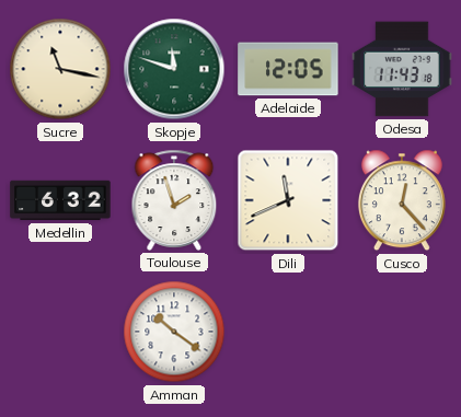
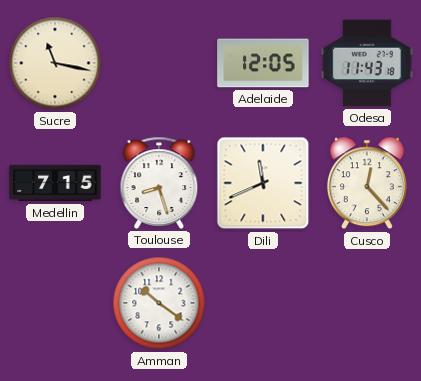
Skopje: 11:48 -> none (174, 69)
Medellin: 6:32 -> 7:15 (55, 183)
Toulouse: 1:57 -> 8:27 (159, 183)
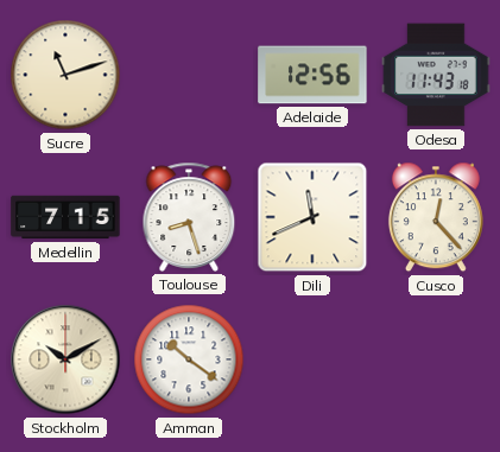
Sucre: 11:17 -> 11:12 (65, 75)
Adelaide: 12:05 -> 12:56 (312, 75)
Stockholm: none -> 10:10 (65, 359)
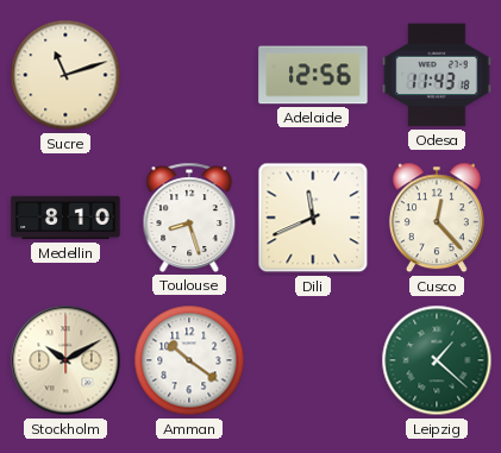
Medellin: 7:15 -> 8:10 (65, 218)
Leipzig: none -> 1:22 (437, 360)
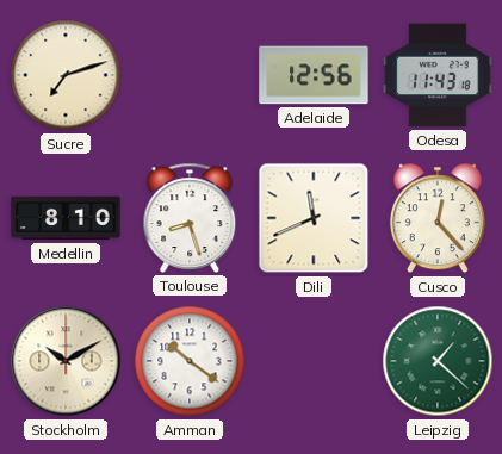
Sucre: 11:12 -> 7:12 (66, 75)
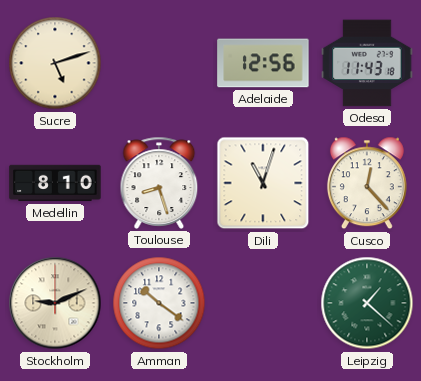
Sucre: 7:12 -> 5:12 (55, 63)
Dili: 11:41 -> 11:03 (263, 183)
Stockholm: 10:10 -> 9:11 (55, 303)
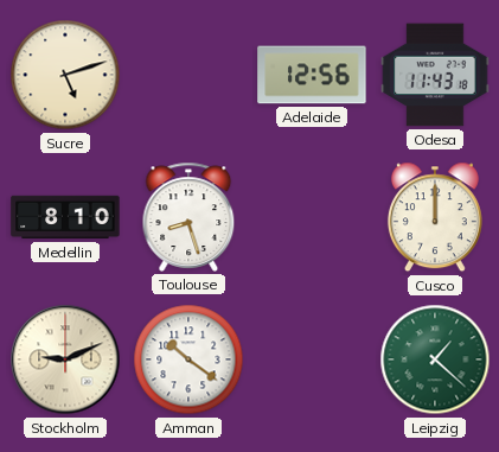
Dili: 11:03 -> none (263, 183)
Cusco: 12:23 -> 12:00 (435, 217)
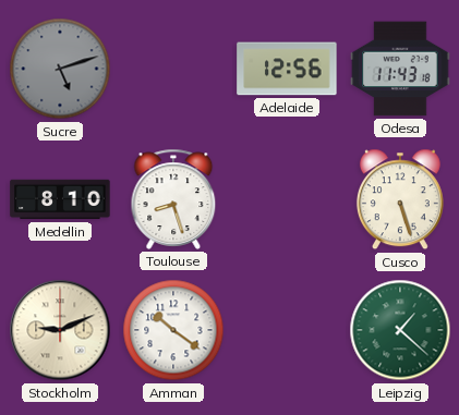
Sucre dial: cream -> grey (60, 69)
Cusco: 12:00 -> 5:27 (400, 199)
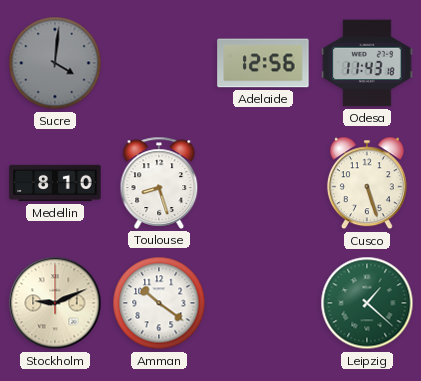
Sucre: 5:12 -> 4:01 (55, 63)
